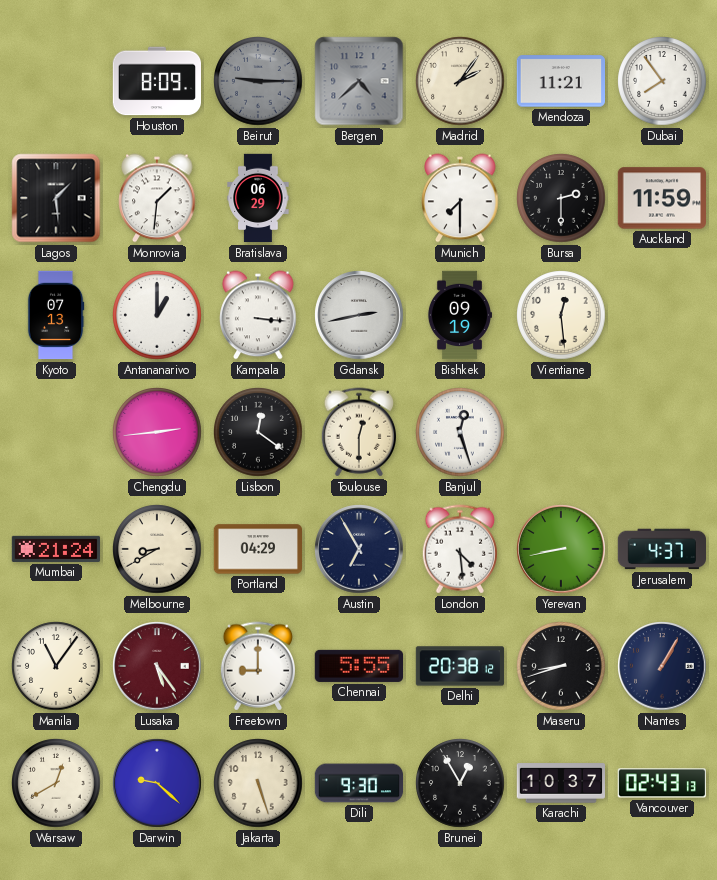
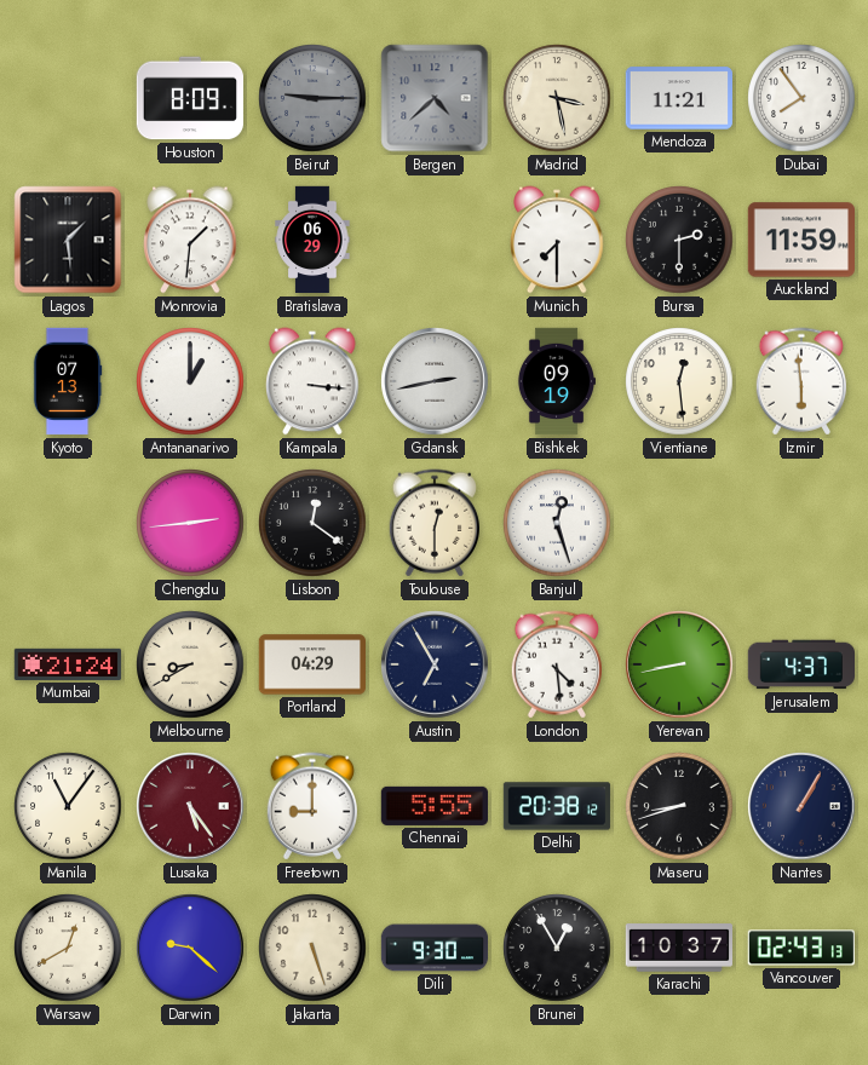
Madrid: 2:06 -> 3:28 (557, 98)
Izmir: none -> 5:59 (800, 381)
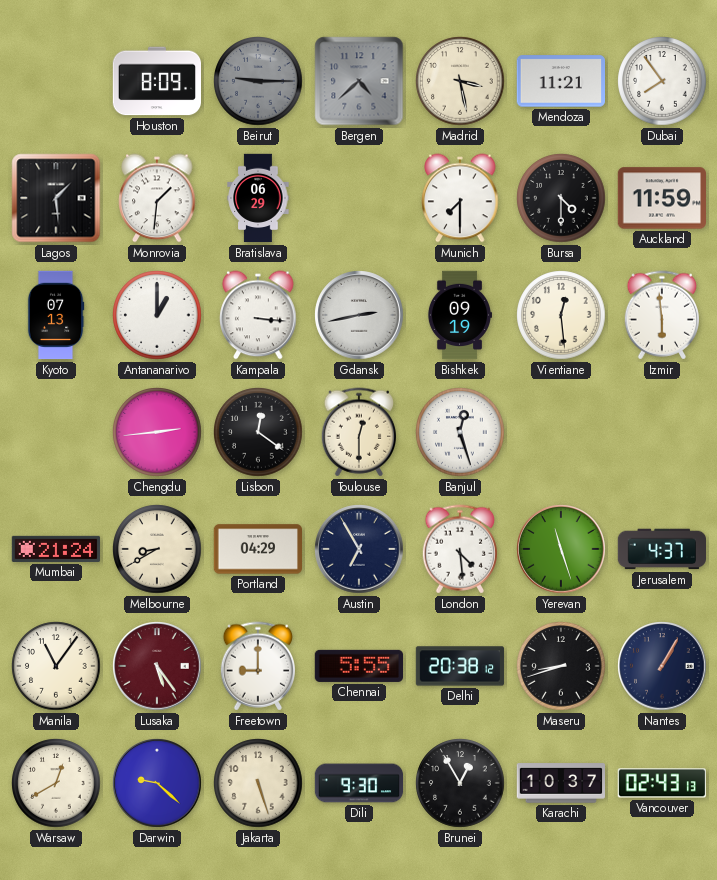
Bursa: 2:30 -> 4:30 (561, 198)
Yerevan: 8:43 -> 11:27 (561, 549)
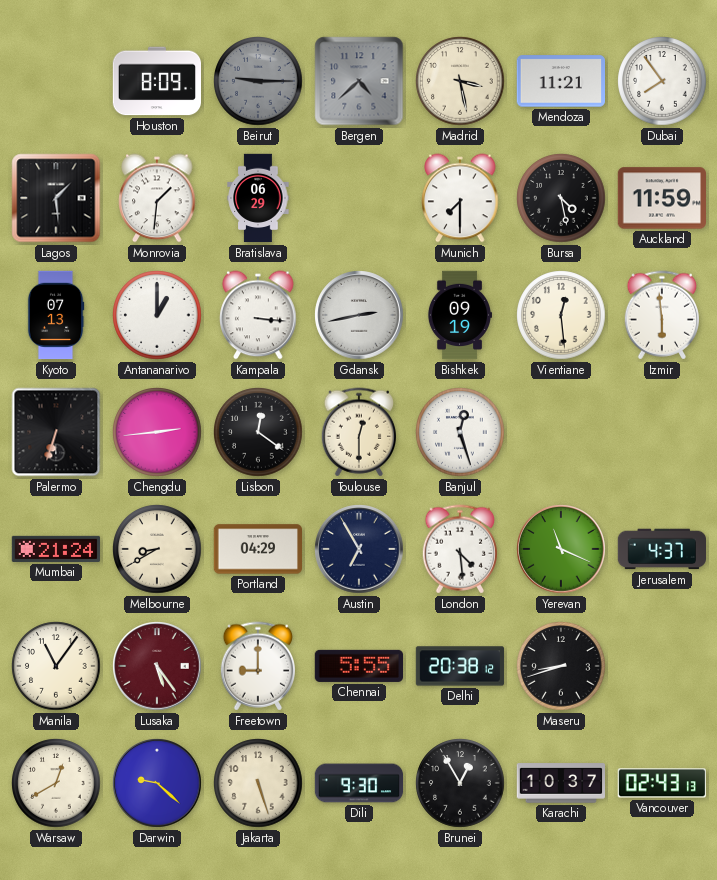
Bursa: 4:30 -> 4:28 (561, 198)
Palermo: none -> 6:33 (56, 432)
Yerevan: 11:27 -> 11:19 (561, 549)
Nantes: 1:05 -> none (662, 666)
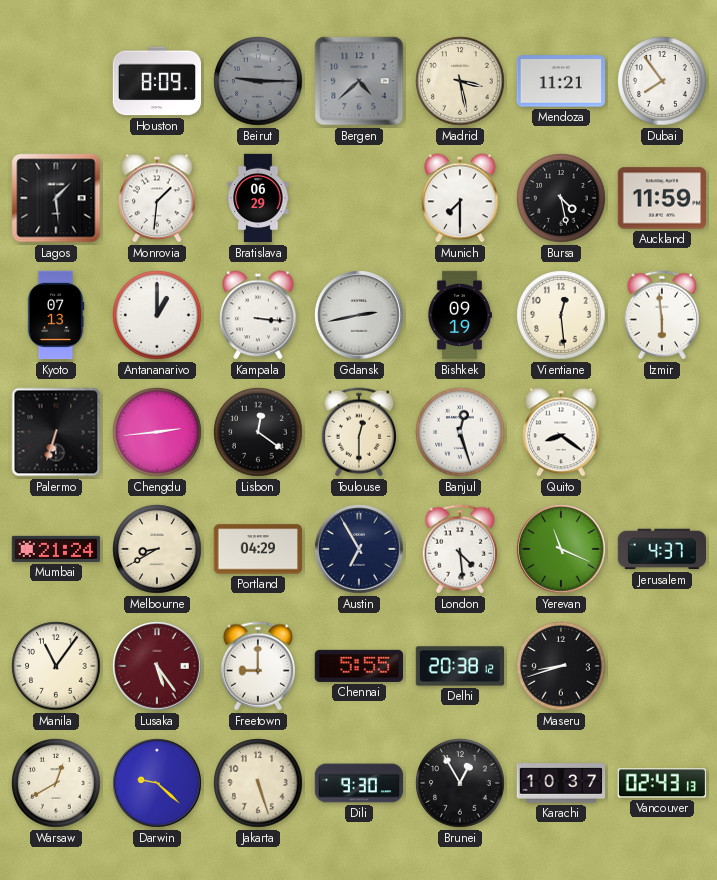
Quito: none -> 8:21 (561, 432)
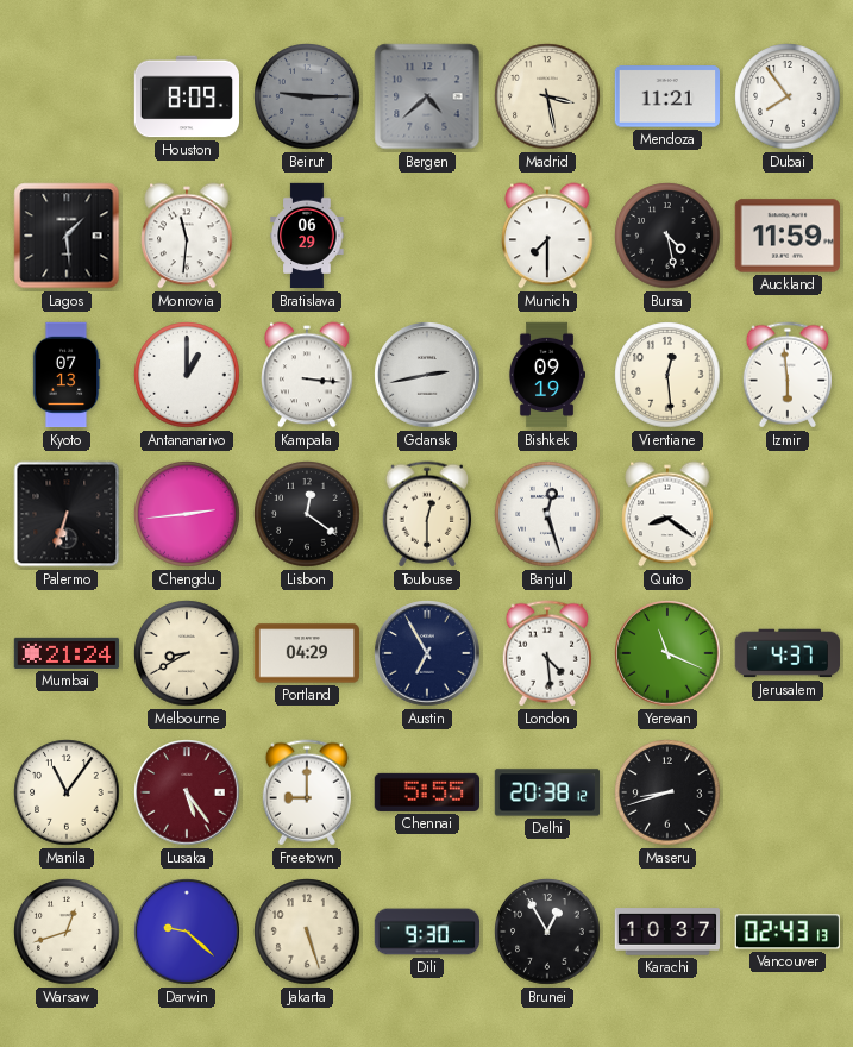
Monrovia: 1:31 -> 11:31 (187, 236)
Warsaw: 12:40 -> 12:42 (67, 932)
